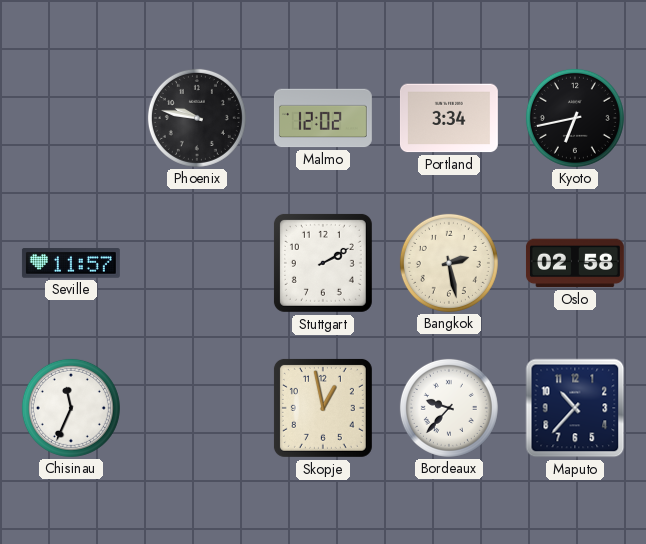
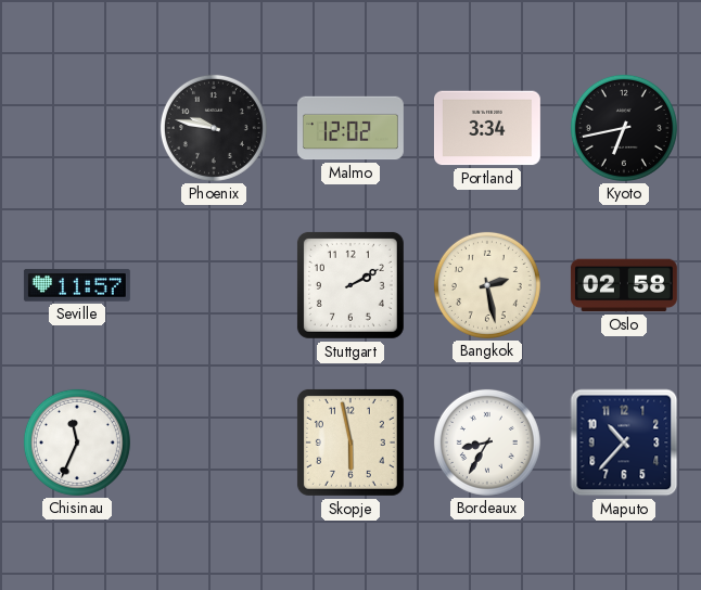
Skopje: 12:58 -> 5:58 (351, 442)
Bordeaux: 9:37 -> 8:35 (487, 442)
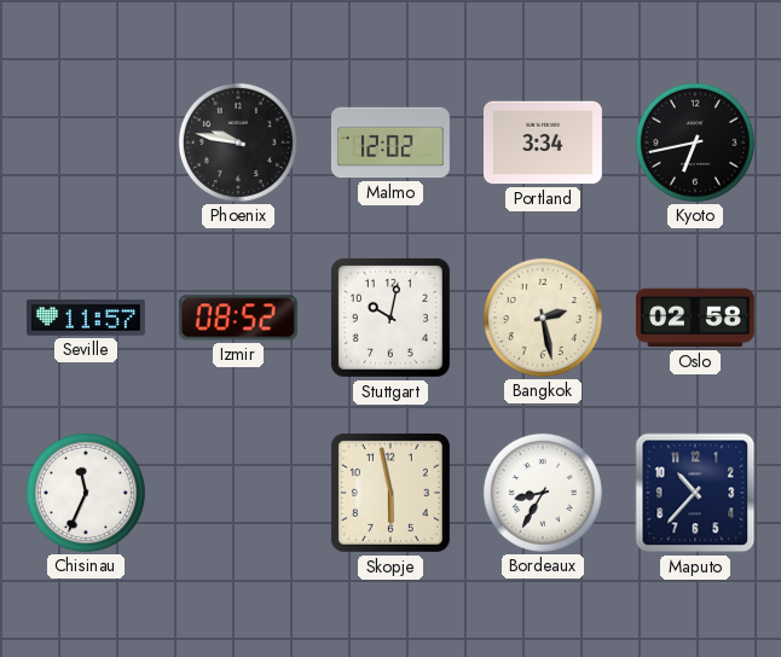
Izmir: none -> 08:52 (238, 318)
Stuttgart: 2:10 -> 10:02 (390, 318)
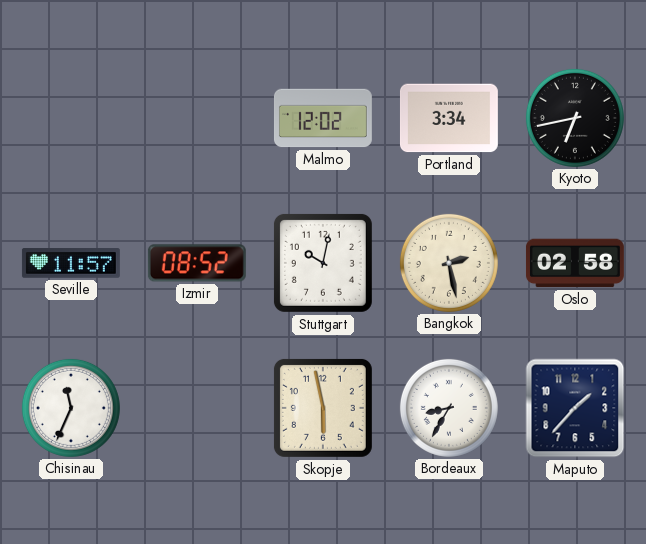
Phoenix: 9:47 -> none (238, 143)
Maputo: 10:37 -> 1:37 (575, 408)
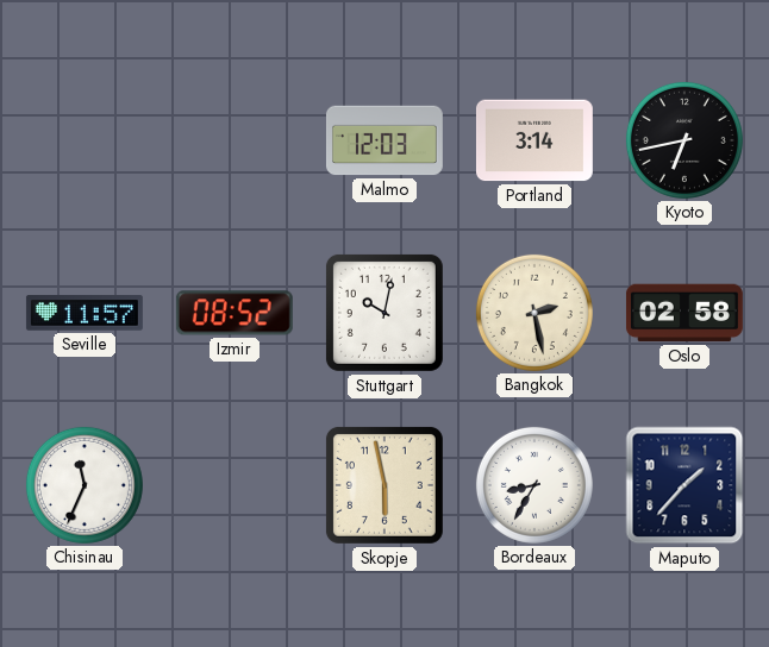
Malmo: 12:02 -> 12:03 (384, 140)
Portland: 3:34 -> 3:14 (534, 140)
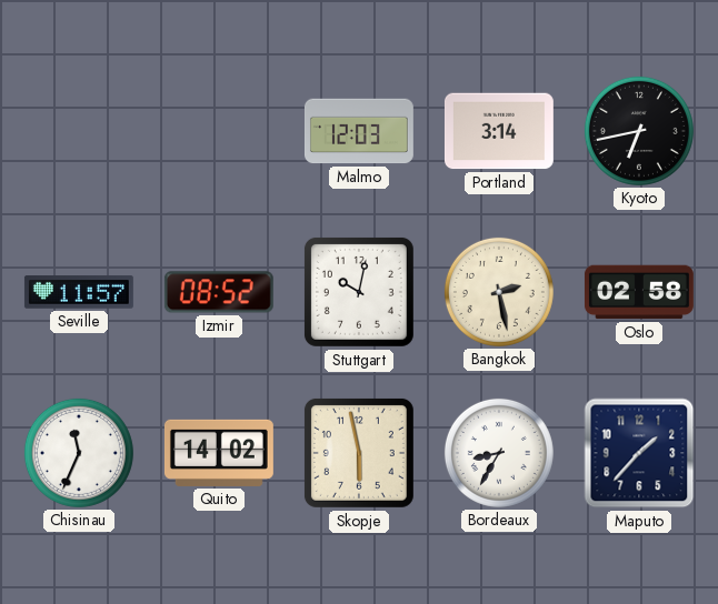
Quito: none -> 14:02 (219, 453)
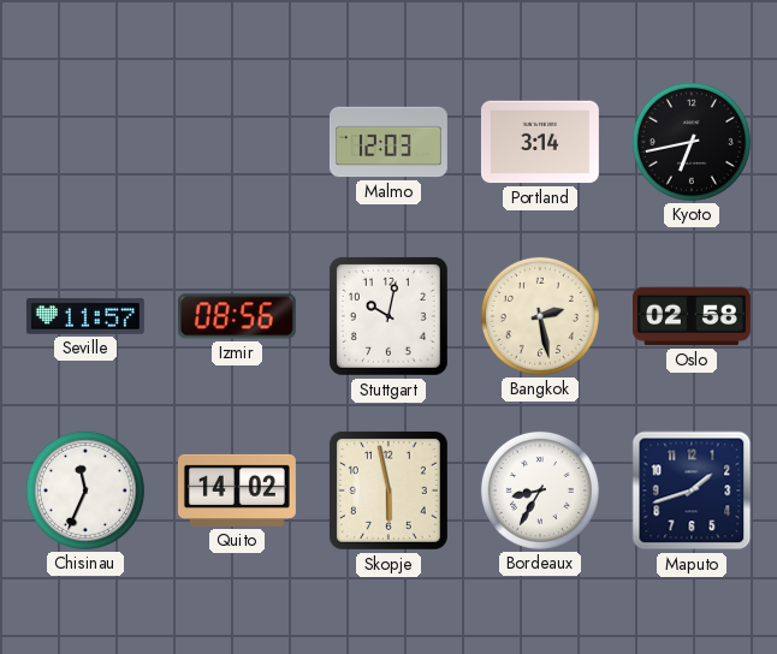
Izmir: 08:52 -> 08:56 (237, 316)
Maputo: 1:37 -> 1:42 (692, 490)
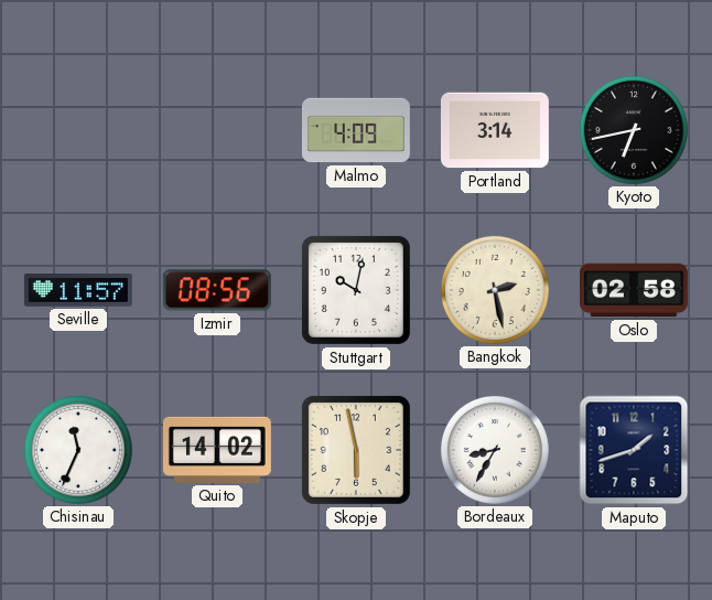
Malmo: 12:03 -> 4:09 (356, 130)
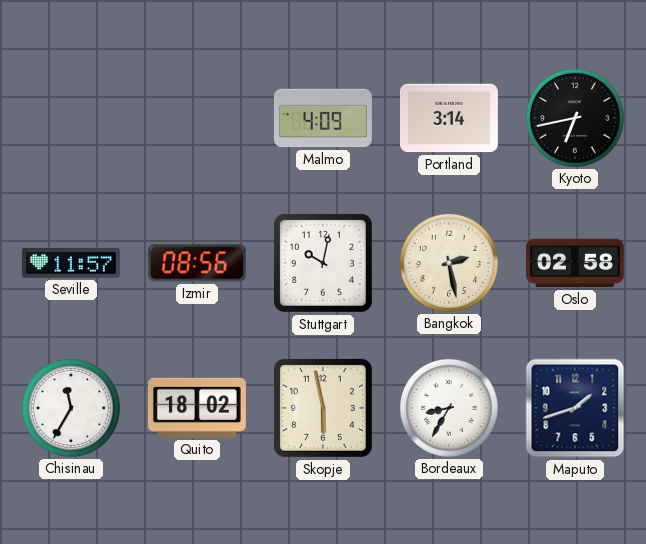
Chisinau: 11:34 -> 11:35 (71, 408)
Quito: 14:02 -> 18:02 (197, 408)
